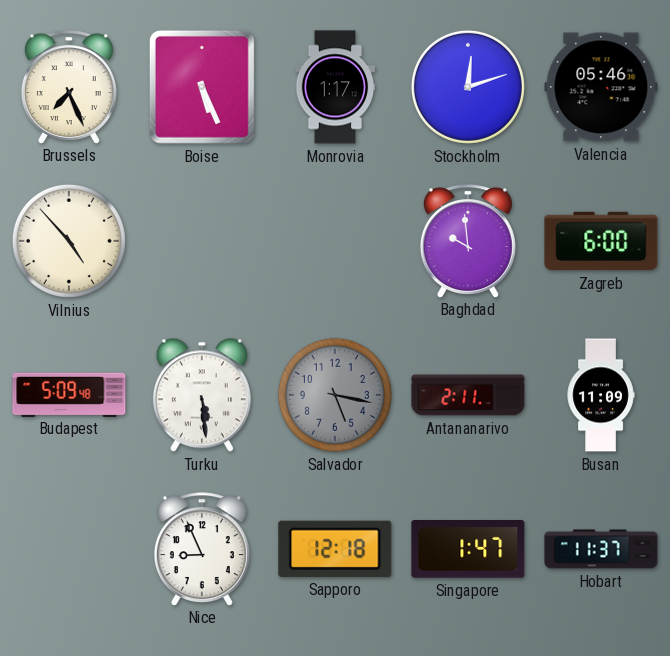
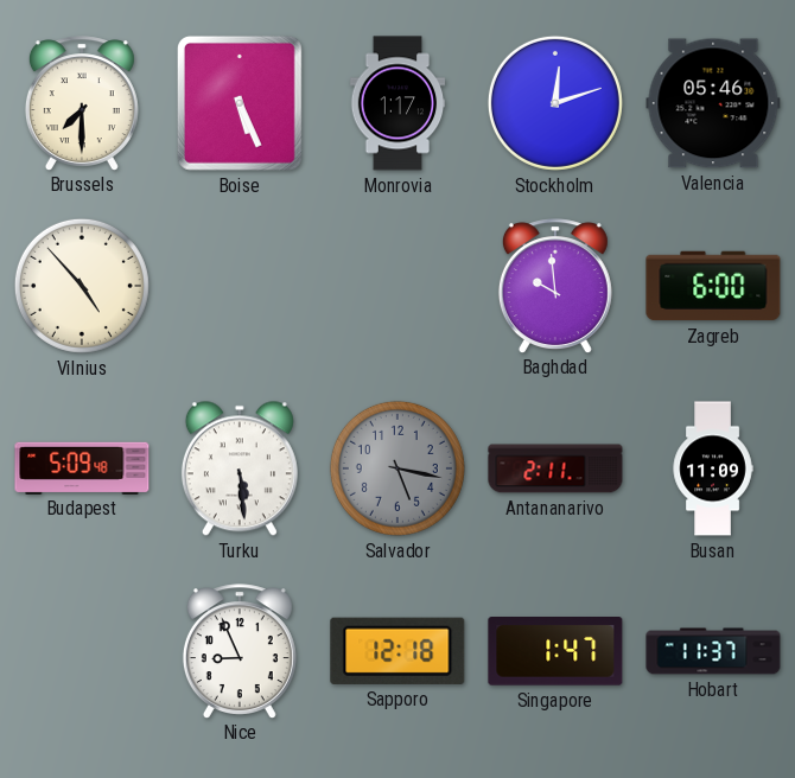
Brussels: 7:26 -> 7:30 (82, 103)
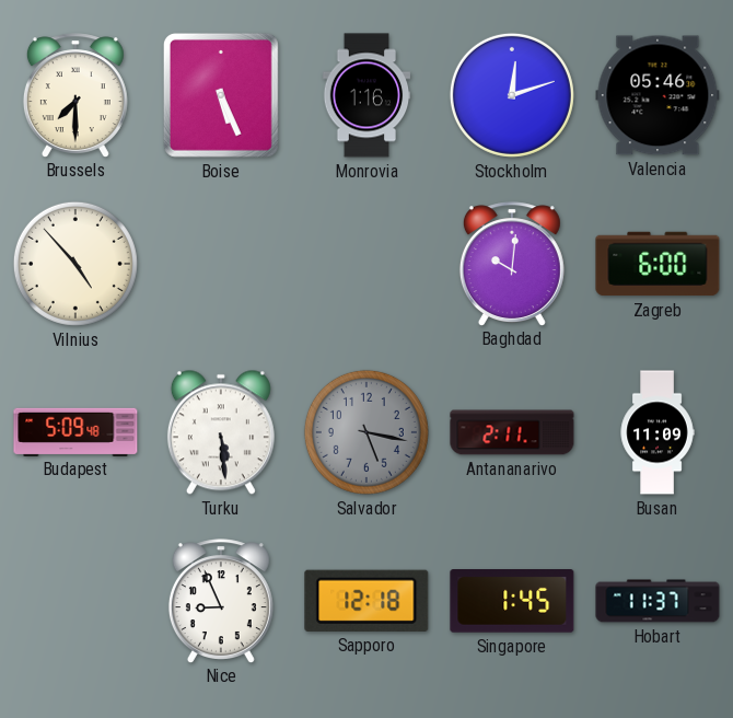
Monrovia: 1:17 -> 1:16 (366, 95)
Baghdad: 9:59 -> 10:01 (512, 264)
Singapore: 1:47 -> 1:45 (512, 602)
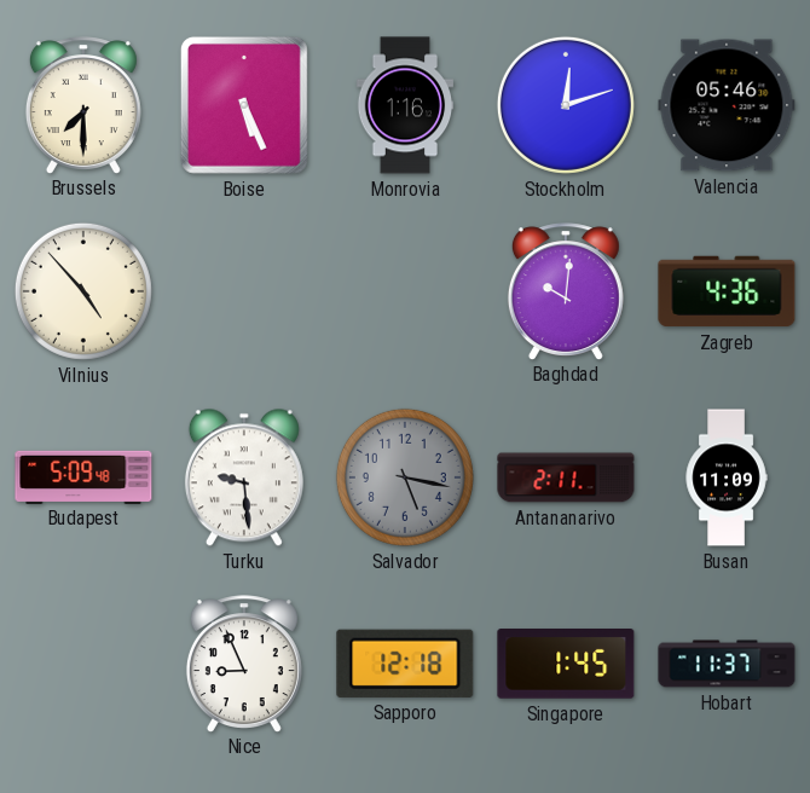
Zagreb: 6:00 -> 4:36 (727, 291)
Turku: 5:29 -> 9:29 (244, 477)
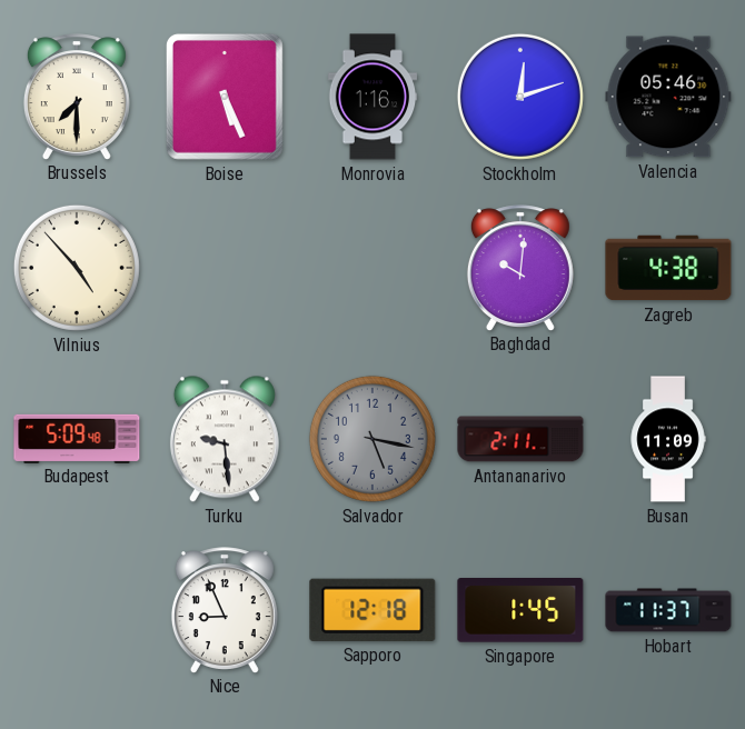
Zagreb: 4:36 -> 4:38 (668, 268)
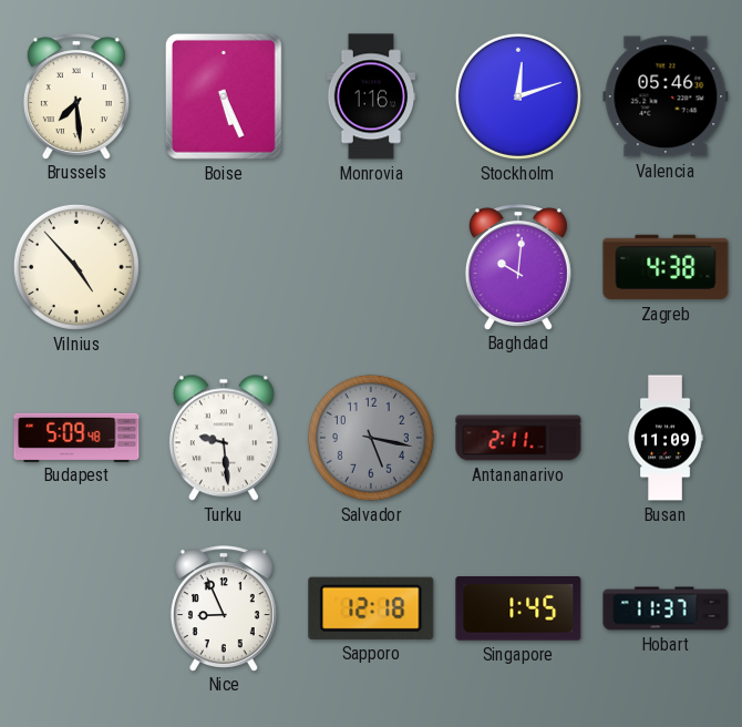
Brussels: 7:30 -> 7:29 (76, 96)
